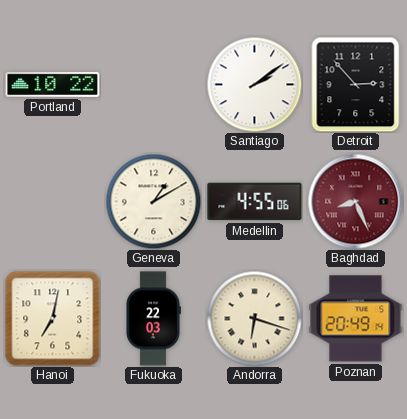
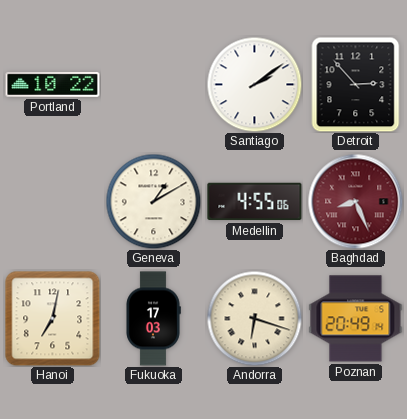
Fukuoka: 22:03 -> 17:03 (153, 319)
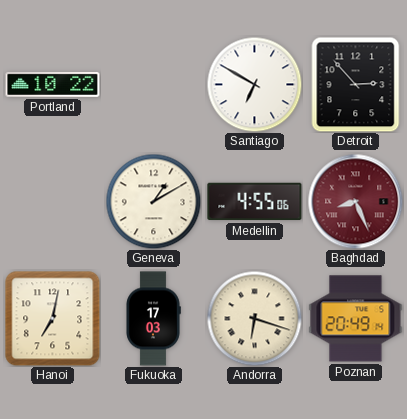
Santiago: 2:09 -> 6:50 (254, 84)
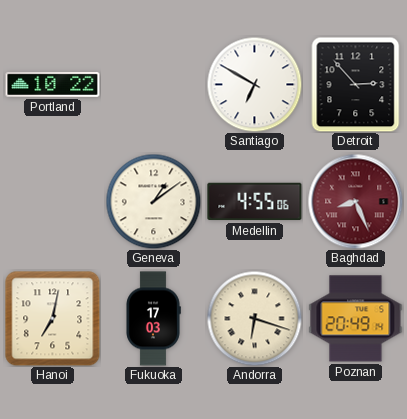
Geneva: 1:10 -> 1:09 (153, 201)
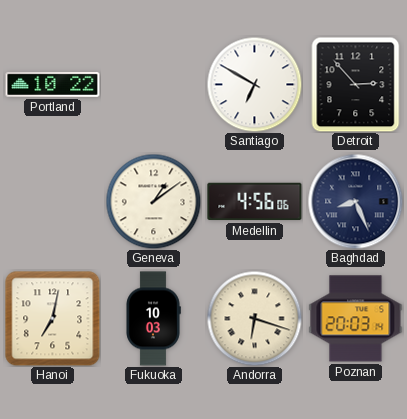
Medellin: 4:55 -> 4:56 (255, 202)
Baghdad dial: burgundy -> navy (355, 201)
Fukuoka: 17:03 -> 10:03 (153, 319)
Poznan: 20:49 -> 20:03 (356, 319)
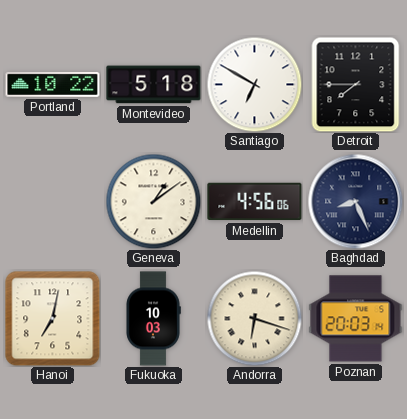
Montevideo: none -> 5:18 (154, 85)
Detroit: 2:53 -> 7:45 (356, 84)
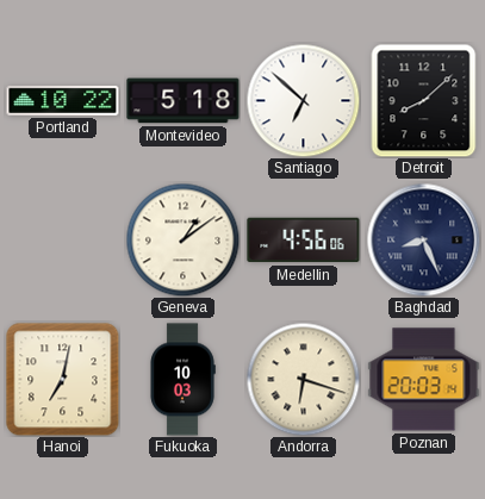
Santiago: 6:50 -> 6:52 (303, 100)
Detroit: 7:45 -> 8:08 (424, 100)
